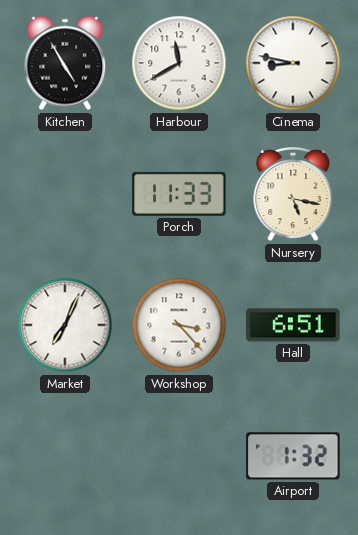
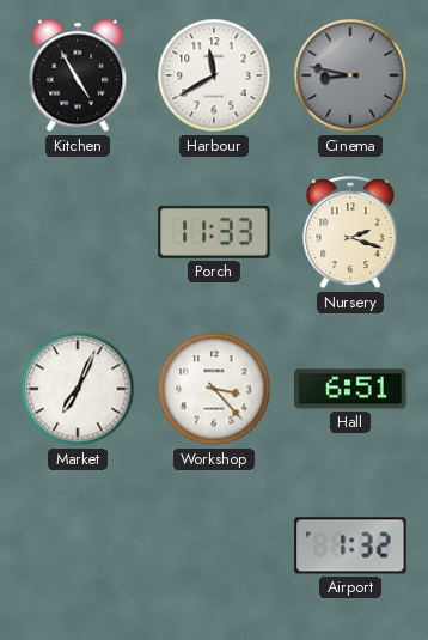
Cinema dial: white -> grey (350, 75)
Nursery: 5:17 -> 2:18 (350, 233)
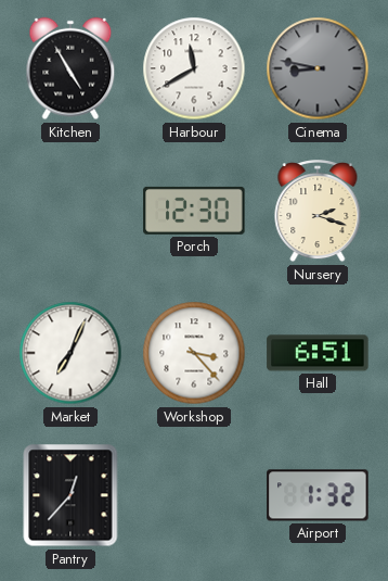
Porch: 11:33 -> 12:30 (194, 211)
Pantry: none -> 12:37 (70, 495)
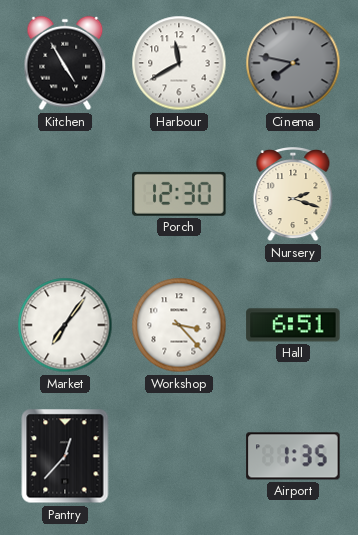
Cinema: 8:47 -> 7:47 (293, 63)
Market: 7:04 -> 7:06 (65, 325)
Airport: 1:32 -> 1:35 (293, 456)
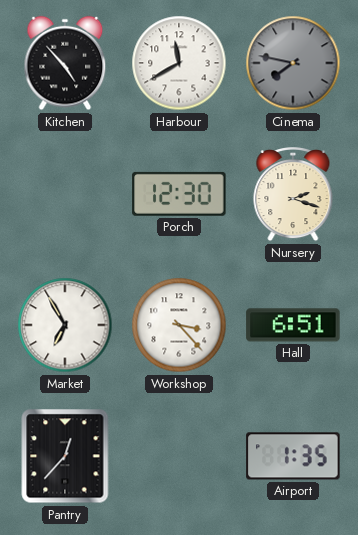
Kitchen: 4:55 -> 4:53 (65, 63)
Market: 7:06 -> 6:55 (65, 325)
